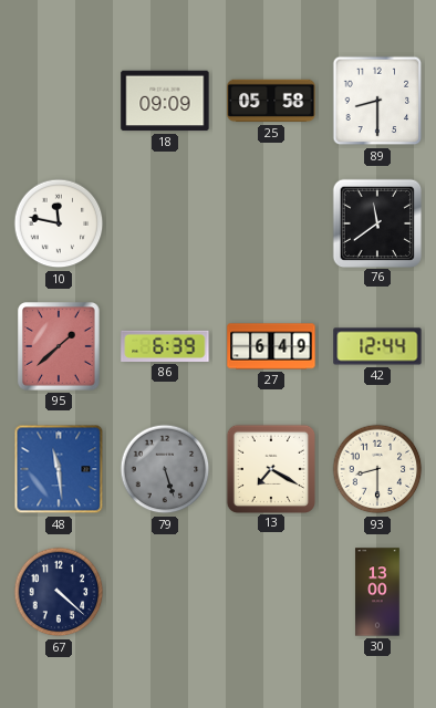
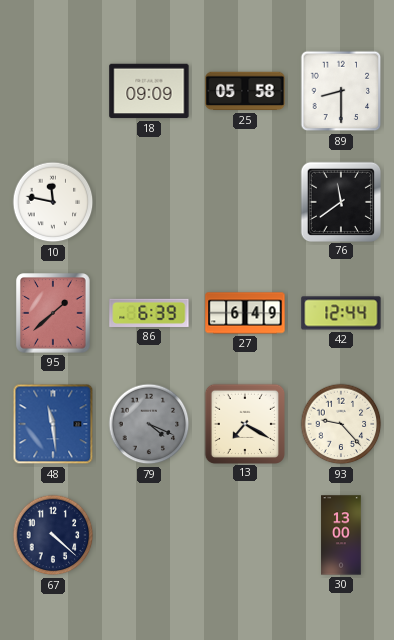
79: 5:27 -> 4:19 (149, 424)
93: 8:30 -> 9:23 (341, 424)
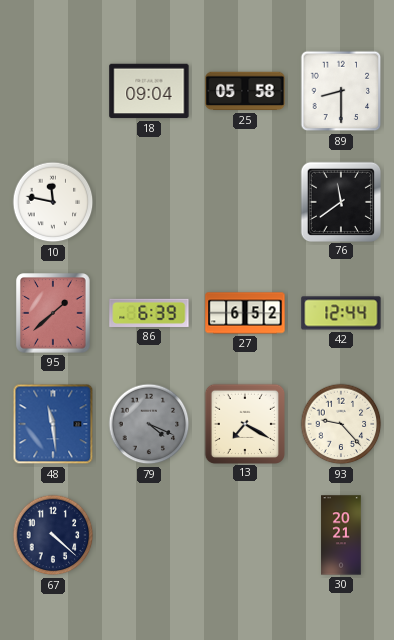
18: 09:09 -> 09:04 (149, 91)
27: 6:49 -> 6:52 (245, 313)
30: 13:00 -> 20:21 (341, 535)
